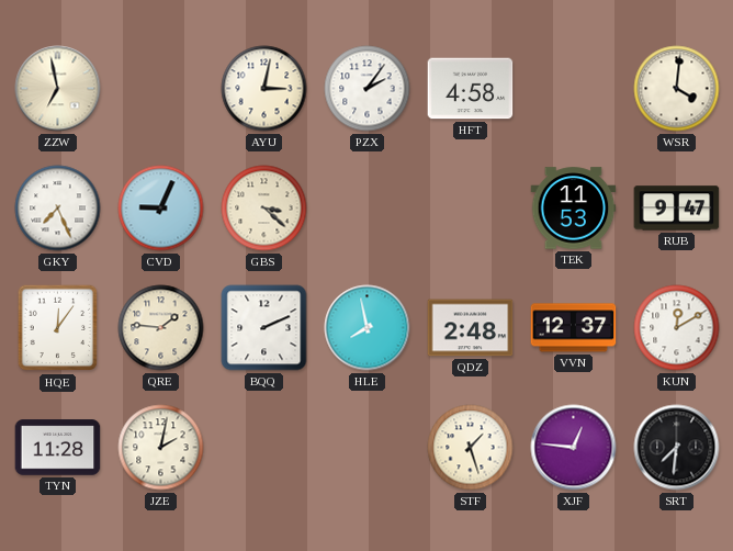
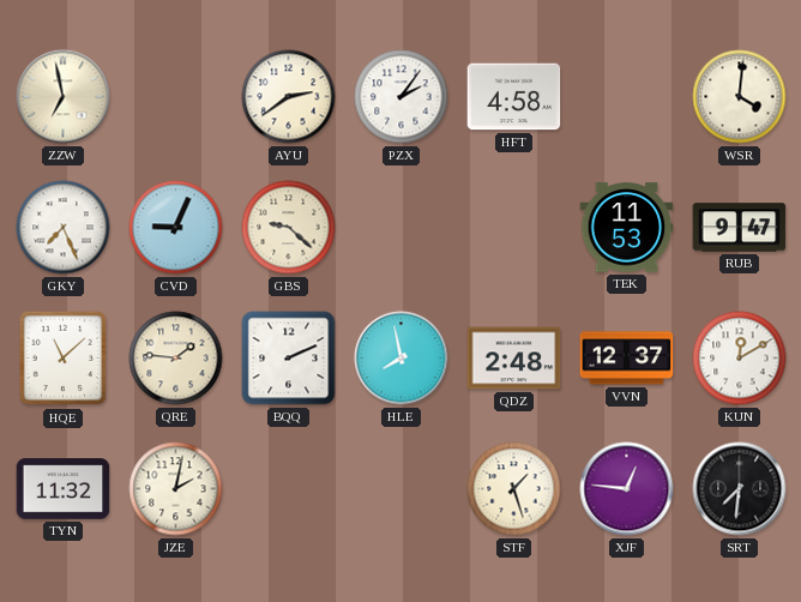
AYU: 3:02 -> 2:39 (289, 97)
GBS: 3:22 -> 9:22 (289, 228)
HQE: 12:06 -> 11:08 (64, 359)
TYN: 11:28 -> 11:32 (64, 489)
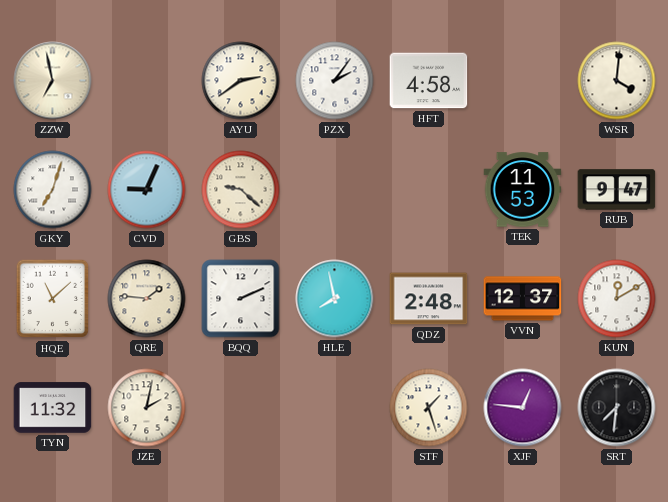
GKY: 7:26 -> 7:03 (53, 190)
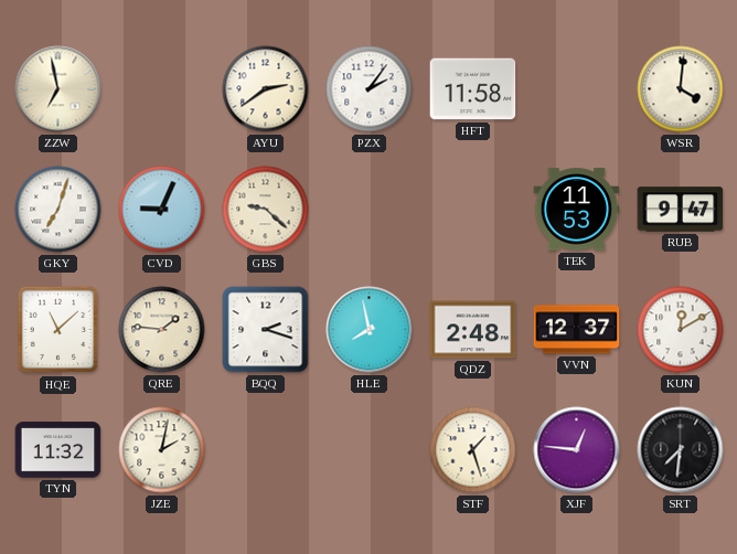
HFT: 4:58 -> 11:58 (473, 89)
BQQ: 2:11 -> 2:18 (266, 330)
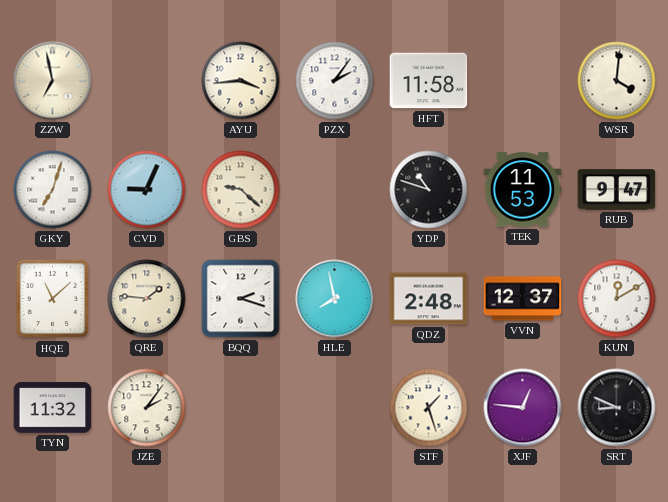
AYU: 2:39 -> 3:44 (241, 81)
YDP: none -> 10:48 (429, 190)
JZE: 2:02 -> 2:06 (147, 408)
SRT: 7:31 -> 8:49 (617, 408)
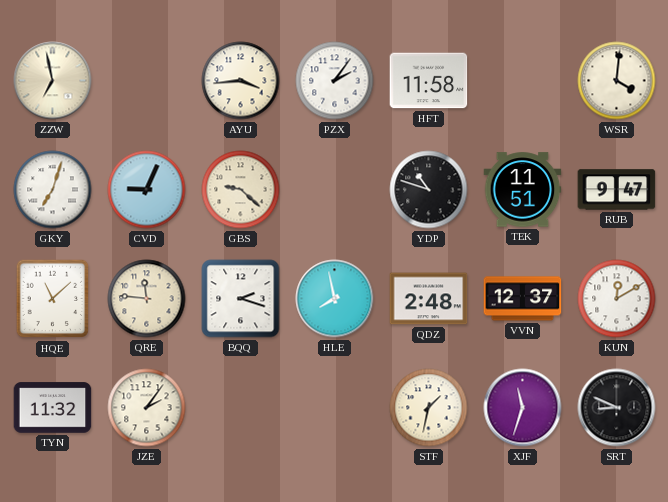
TEK: 11:53 -> 11:51 (523, 190)
QRE: 1:46 -> 11:46 (147, 299)
STF: 1:27 -> 1:32 (429, 408)
XJF: 12:46 -> 11:33 (523, 408)
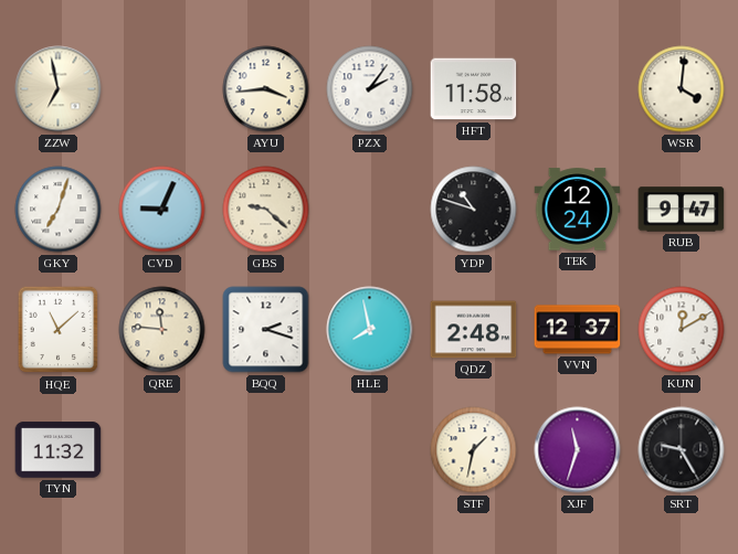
TEK: 11:51 -> 12:24 (578, 210)
JZE: 2:06 -> none (147, 408)
SRT: 8:49 -> 9:25 (682, 450)
